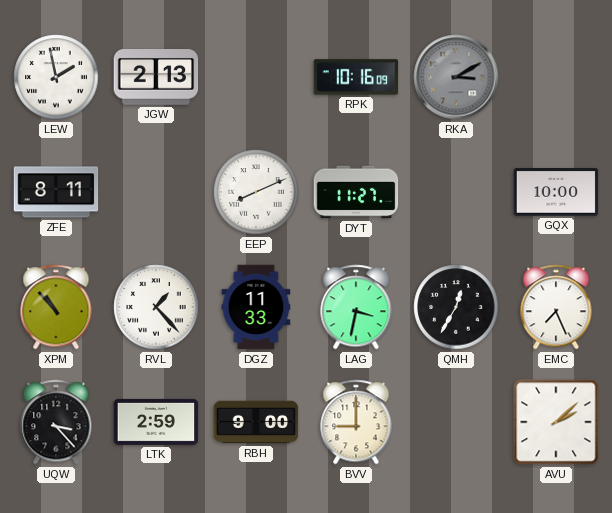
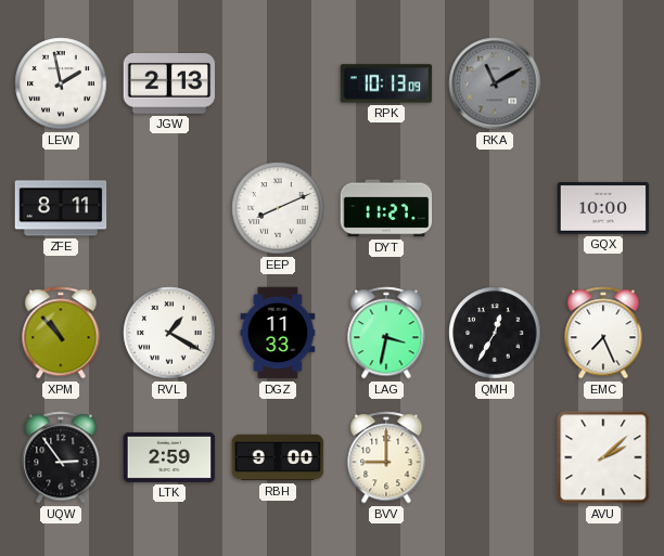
RPK: 10:16 -> 10:13 (386, 83)
RKA: 3:10 -> 11:10 (495, 83)
RVL: 1:23 -> 1:20 (169, 333)
UQW: 3:23 -> 2:54 (61, 457)
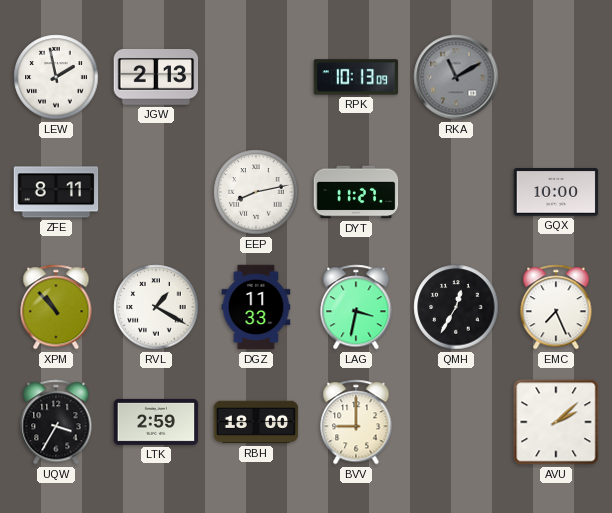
EEP: 8:11 -> 8:13 (256, 192)
UQW: 2:54 -> 3:35 (56, 422)
RBH: 9:00 -> 18:00 (256, 422)
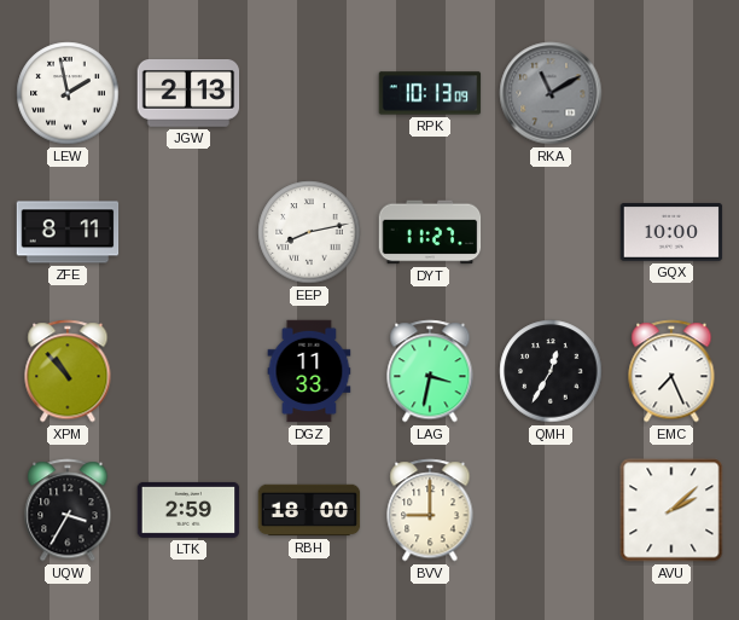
RVL: 1:20 -> none (156, 307)
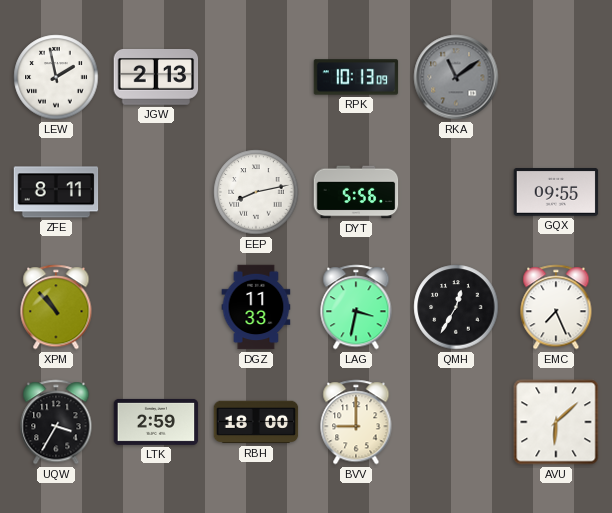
RKA: 11:10 -> 11:09 (456, 77)
DYT: 11:27 -> 5:56 (356, 192)
GQX: 10:00 -> 09:55 (556, 193)
AVU: 2:08 -> 6:08 (556, 422)
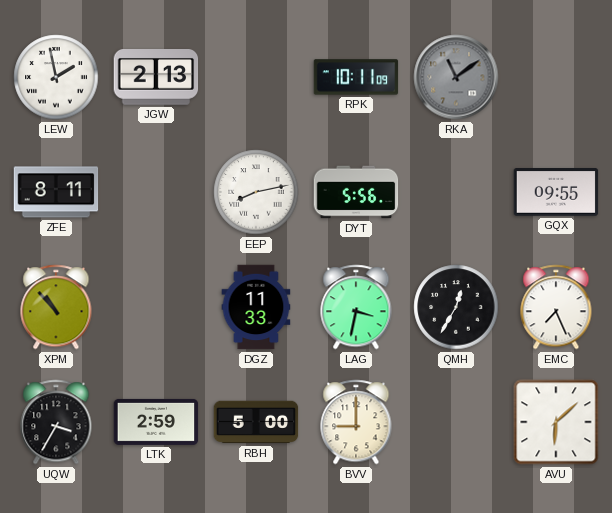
RPK: 10:13 -> 10:11 (356, 77)
RBH: 18:00 -> 5:00 (256, 422)
